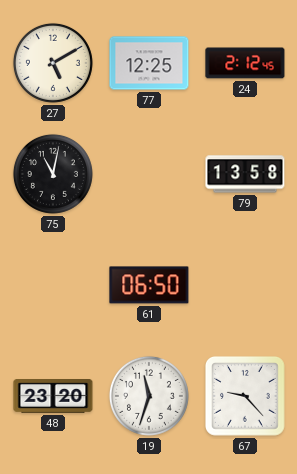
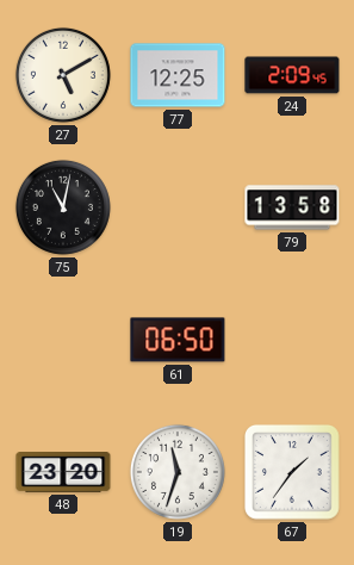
24: 2:12 -> 2:09 (292, 75)
67: 9:23 -> 1:36 (293, 473)
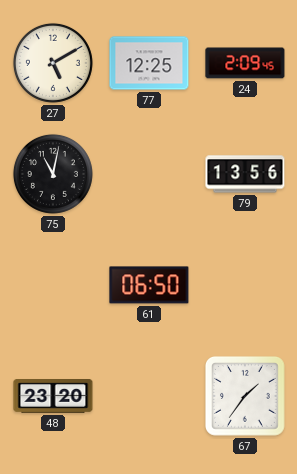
79: 13:58 -> 13:56 (245, 174)
19: 11:33 -> none (178, 472)
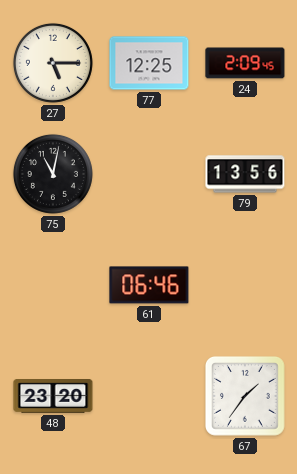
27: 5:10 -> 5:15 (53, 63)
61: 06:50 -> 06:46 (149, 285)
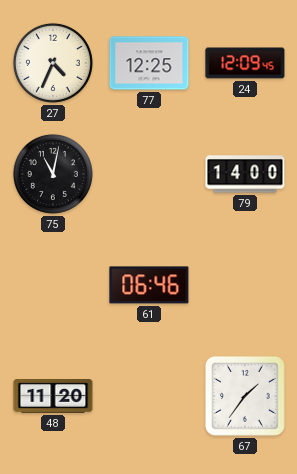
27: 5:15 -> 4:34 (53, 63)
24: 2:09 -> 12:09 (245, 63)
79: 13:56 -> 14:00 (245, 174)
48: 23:20 -> 11:20 (53, 397)
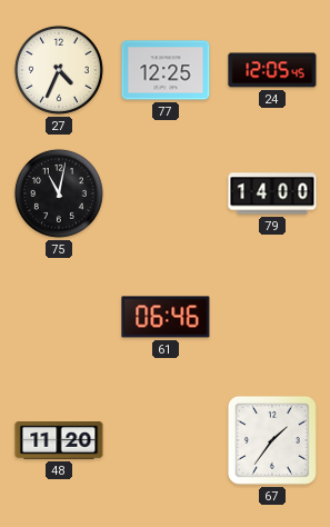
24: 12:09 -> 12:05 (272, 70)
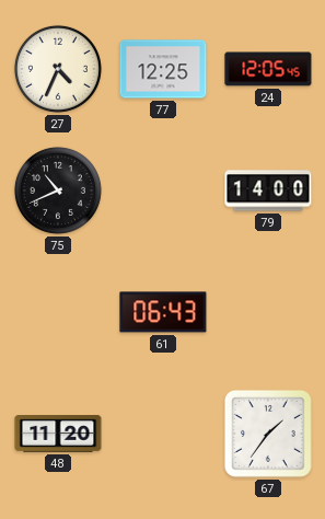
75: 11:02 -> 10:41 (58, 191)
61: 06:46 -> 06:43 (163, 312)
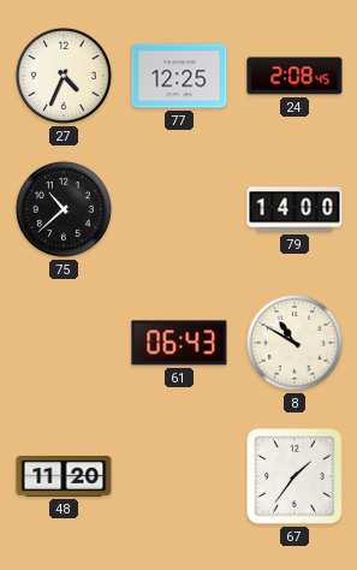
24: 12:05 -> 2:08 (294, 76)
75: 10:41 -> 10:38 (64, 209)
8: none -> 10:50 (294, 343)
